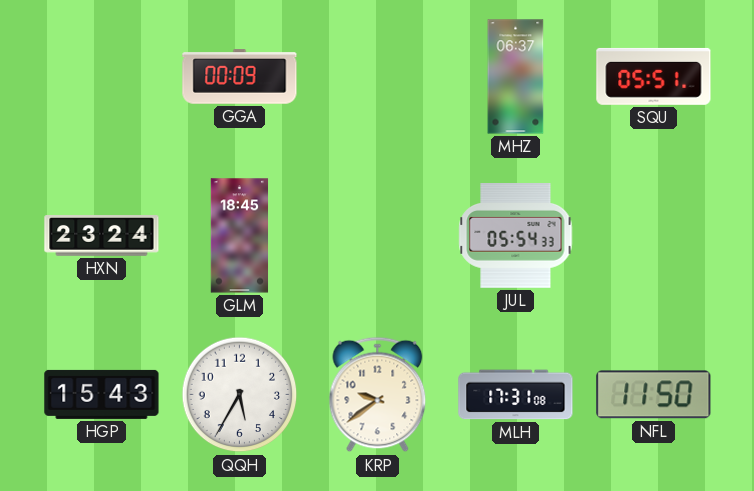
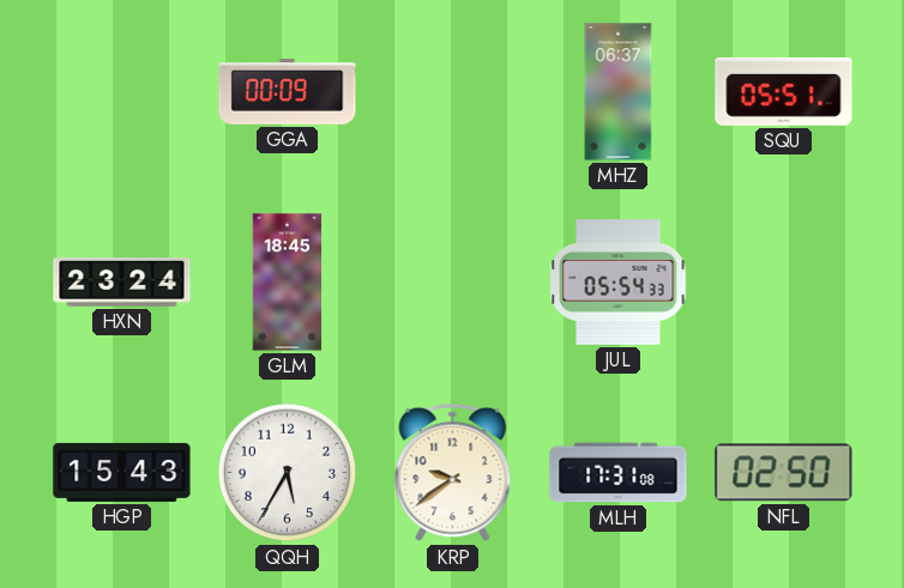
NFL: 11:50 -> 02:50 (784, 473)
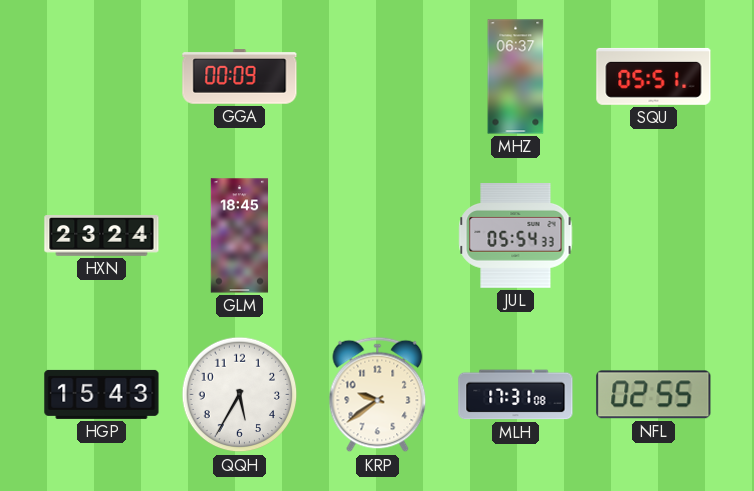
NFL: 02:50 -> 02:55 (654, 395)
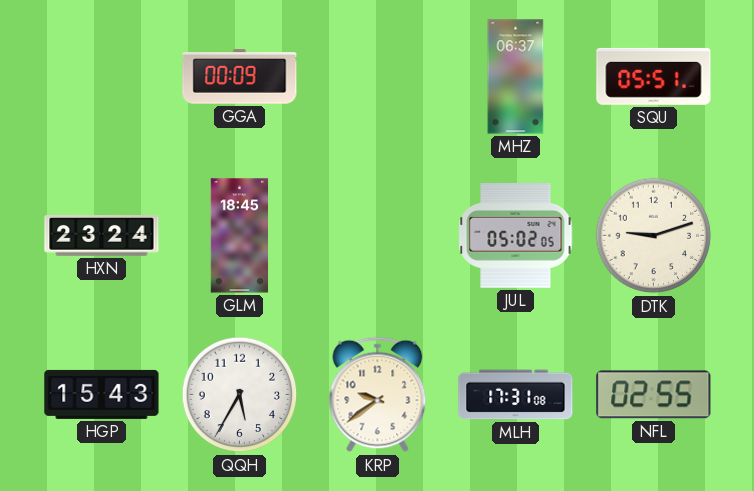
JUL: 05:54 -> 05:02 (516, 236)
DTK: none -> 9:12 (654, 236)
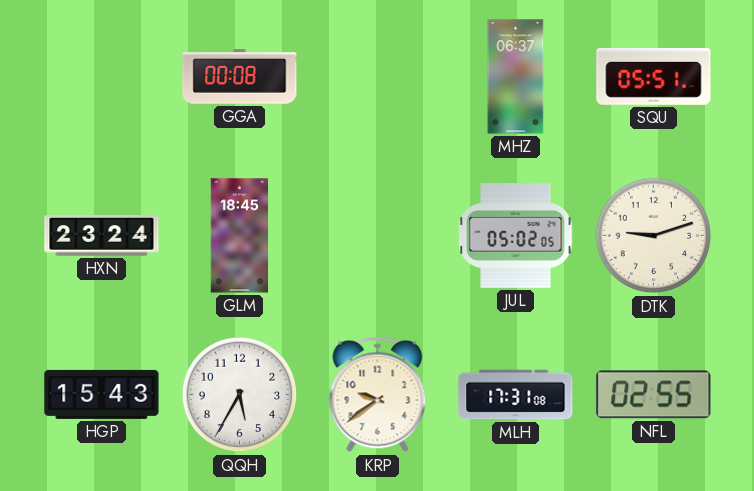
GGA: 00:09 -> 00:08 (240, 77)
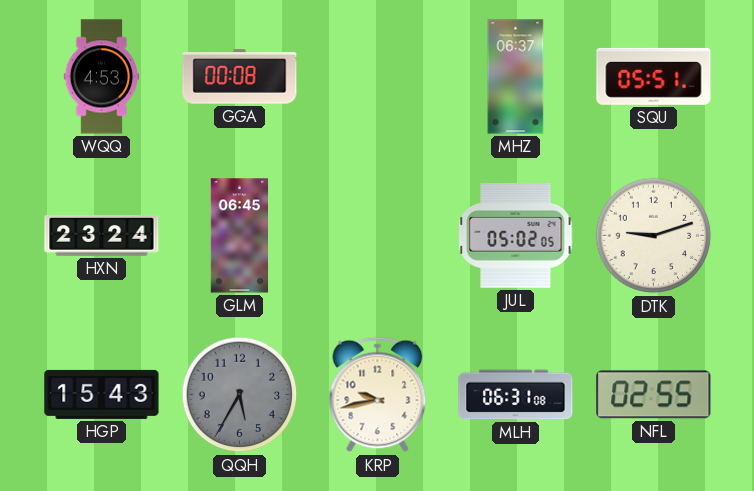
WQQ: none -> 4:53 (102, 77)
GLM: 18:45 -> 06:45 (240, 236)
QQH dial: white -> grey (240, 395)
KRP: 9:39 -> 9:43 (378, 395)
MLH: 17:31 -> 06:31 (516, 395)
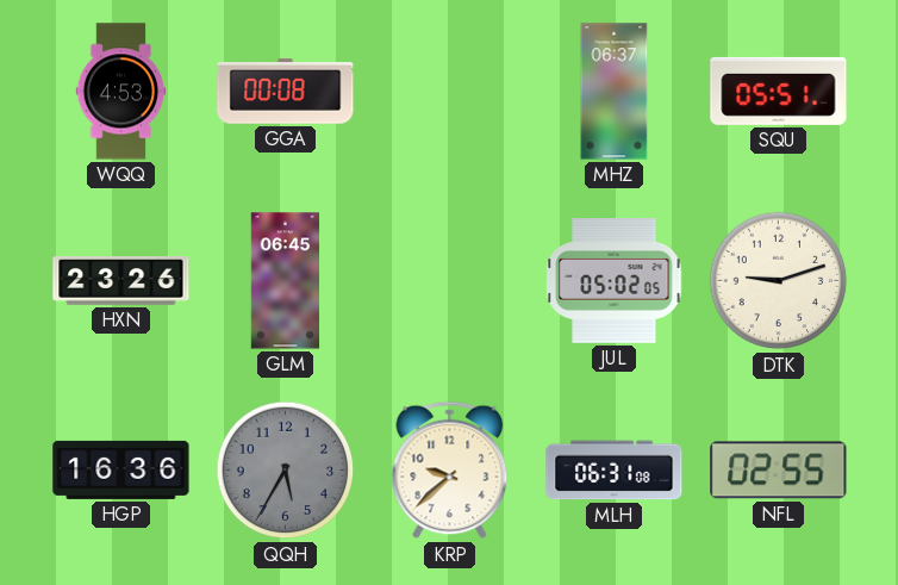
HXN: 23:24 -> 23:26 (121, 281)
HGP: 15:43 -> 16:36 (121, 469)
KRP: 9:43 -> 9:38 (450, 471)
